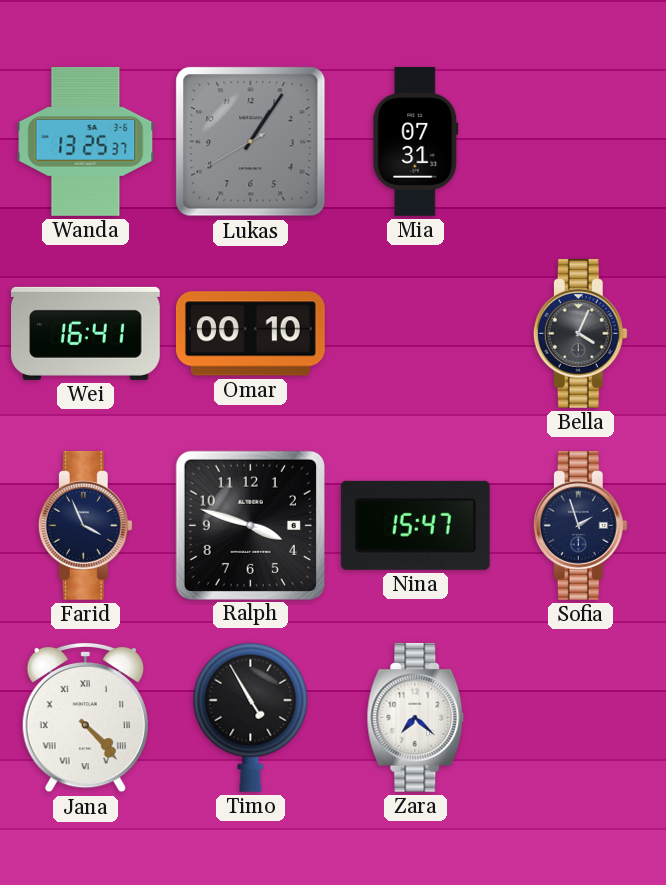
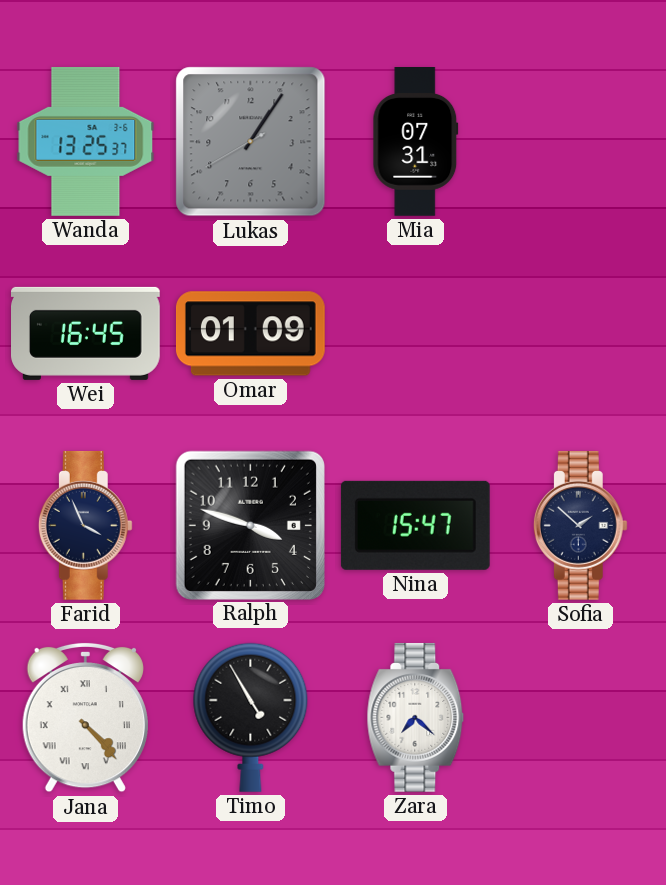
Wei: 16:41 -> 16:45 (86, 333)
Omar: 00:10 -> 01:09 (250, 334)
Bella: 4:04 -> none (580, 333)
Sofia: 1:57 -> 1:52 (580, 525)
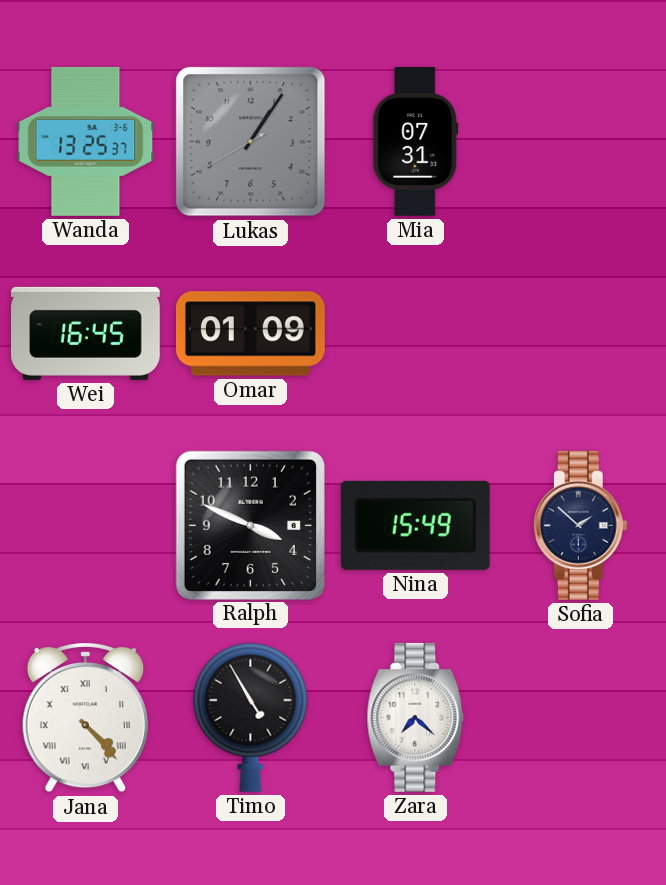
Farid: 3:56 -> none (85, 525)
Ralph: 3:48 -> 3:49 (250, 525)
Nina: 15:47 -> 15:49 (415, 525)
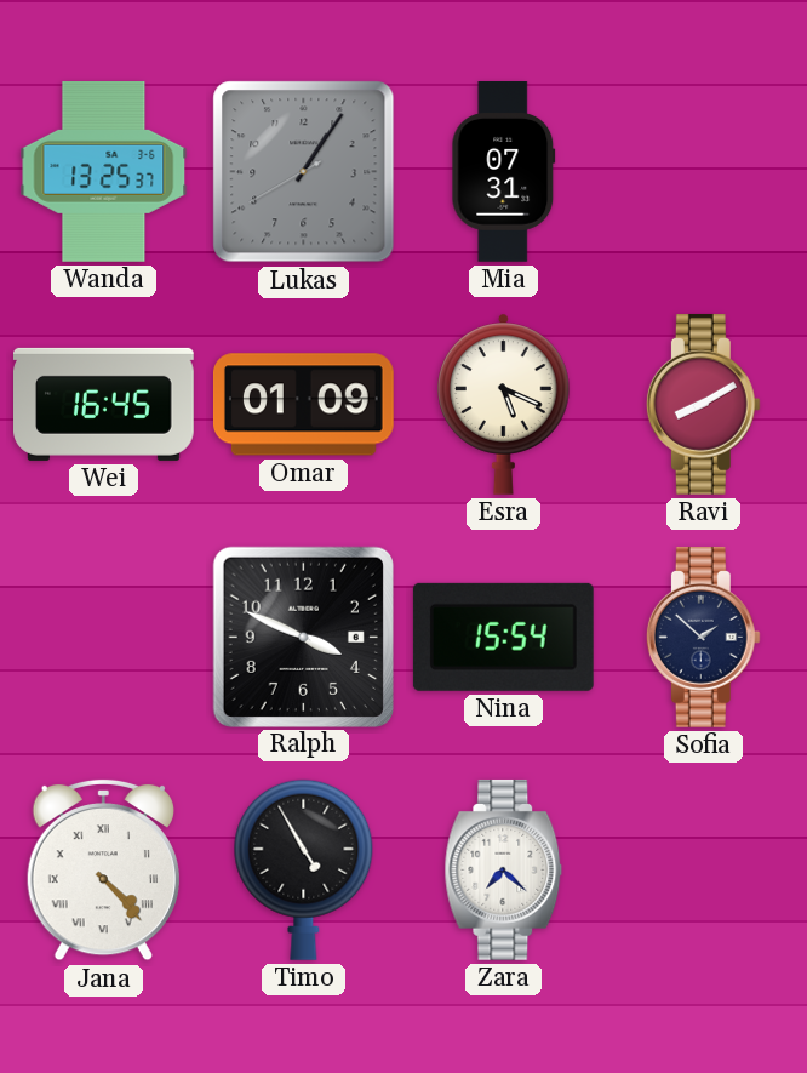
Esra: none -> 5:19 (504, 404)
Ravi: none -> 8:10 (703, 404)
Nina: 15:49 -> 15:54 (503, 637)
